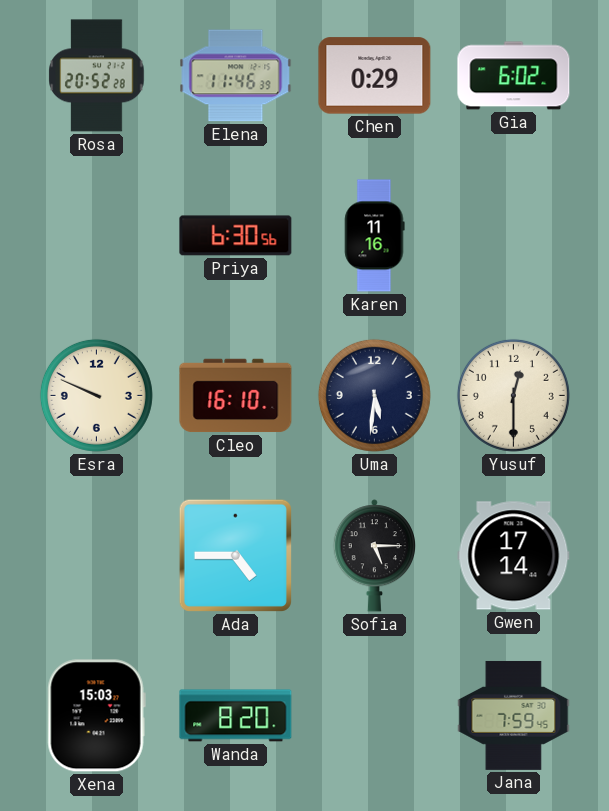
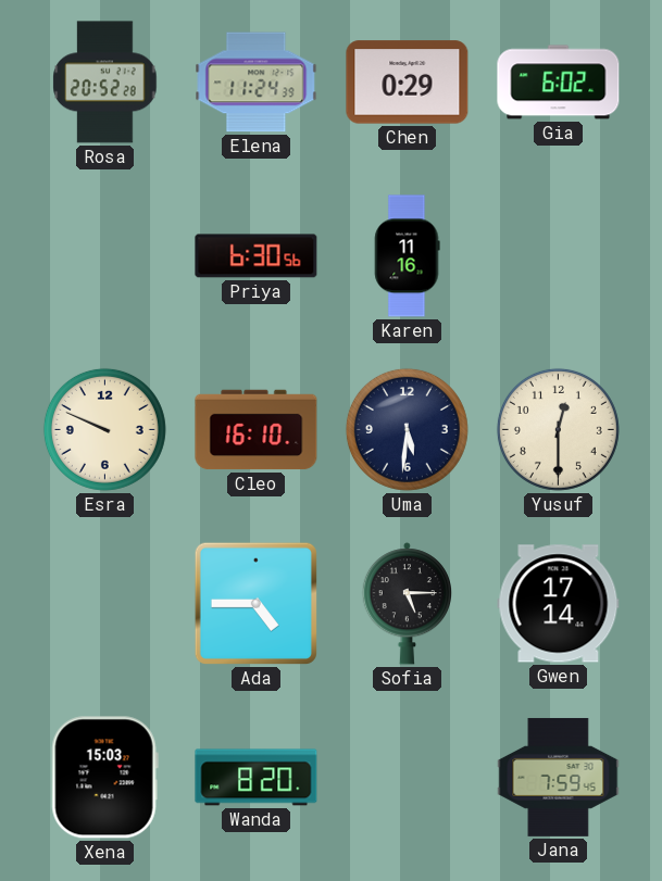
Elena: 11:46 -> 11:24 (257, 83)
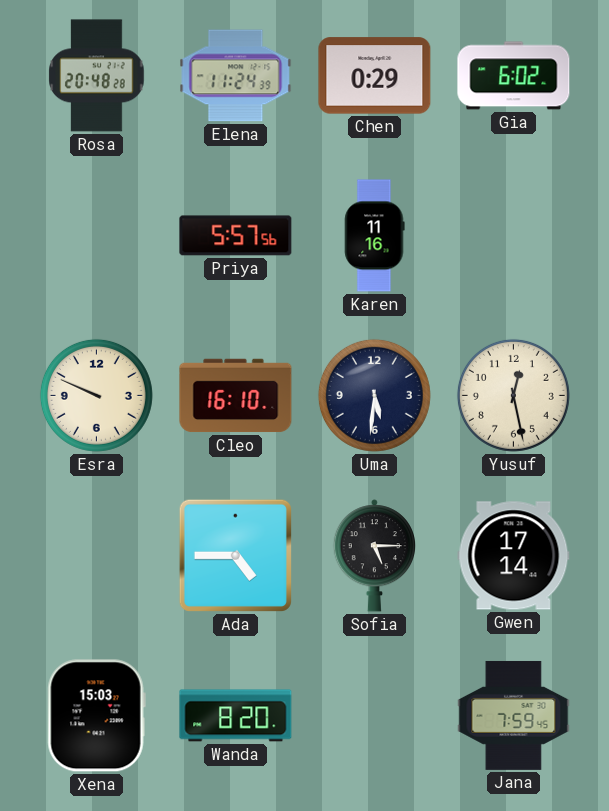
Rosa: 20:52 -> 20:48 (97, 76)
Priya: 6:30 -> 5:57 (236, 236)
Yusuf: 12:30 -> 12:28 (513, 395)
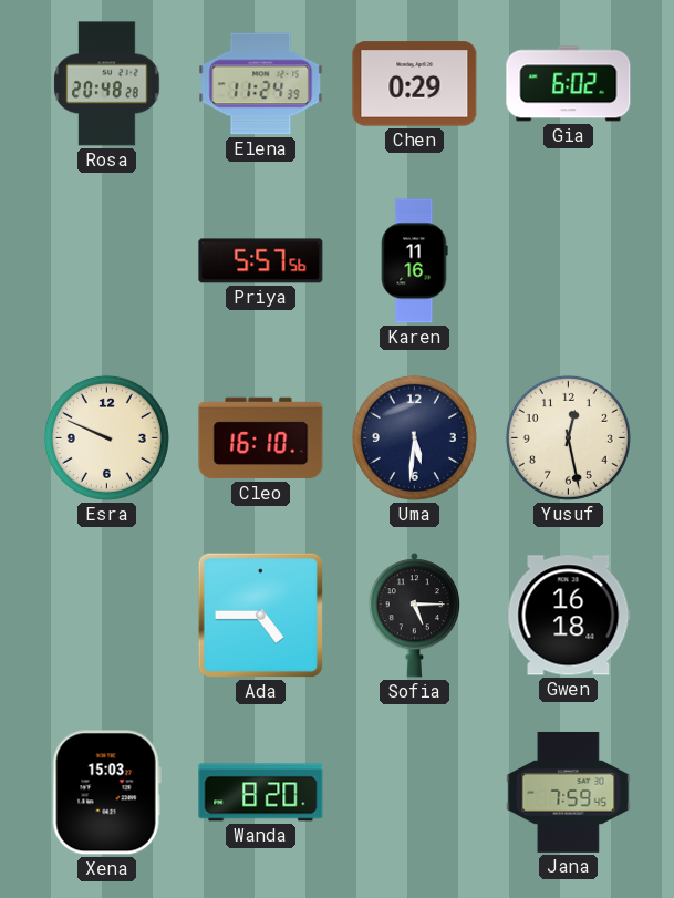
Gwen: 17:14 -> 16:18 (569, 616)
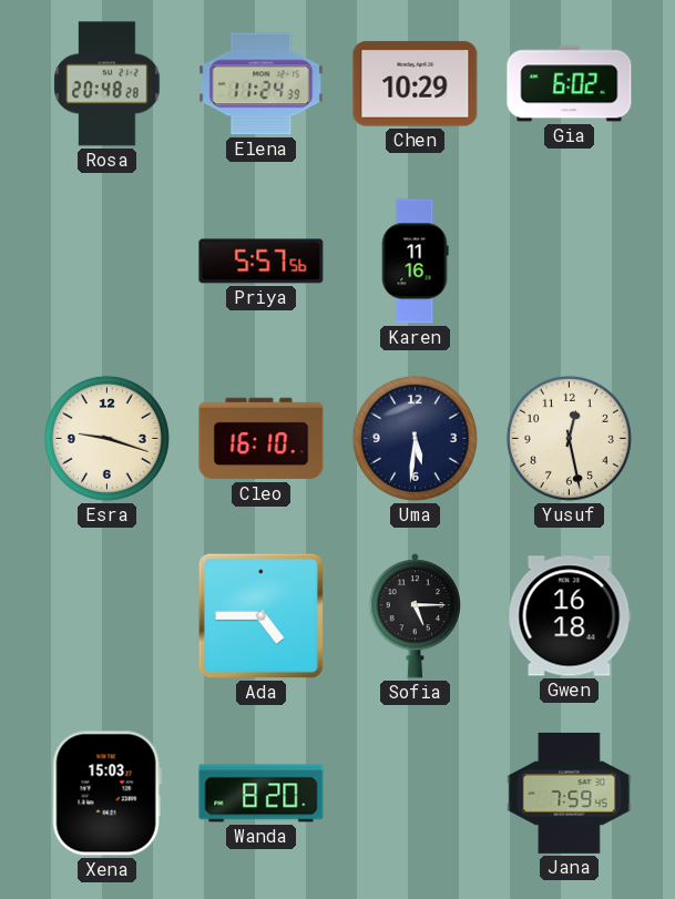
Chen: 0:29 -> 10:29 (416, 84)
Esra: 9:49 -> 9:18 (106, 438)
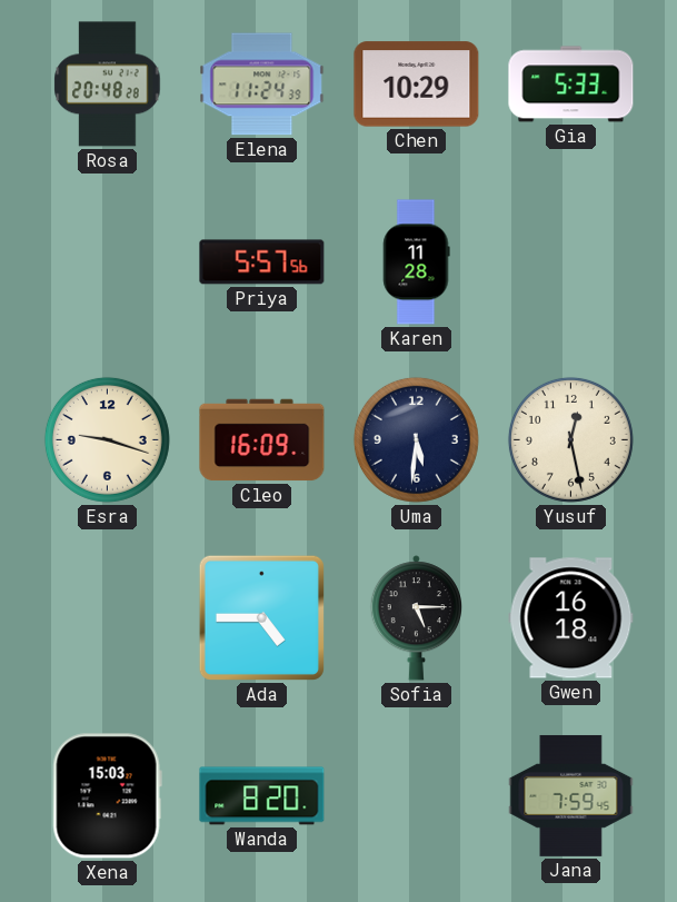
Gia: 6:02 -> 5:33 (571, 85)
Karen: 11:16 -> 11:28 (417, 262)
Cleo: 16:10 -> 16:09 (262, 440)
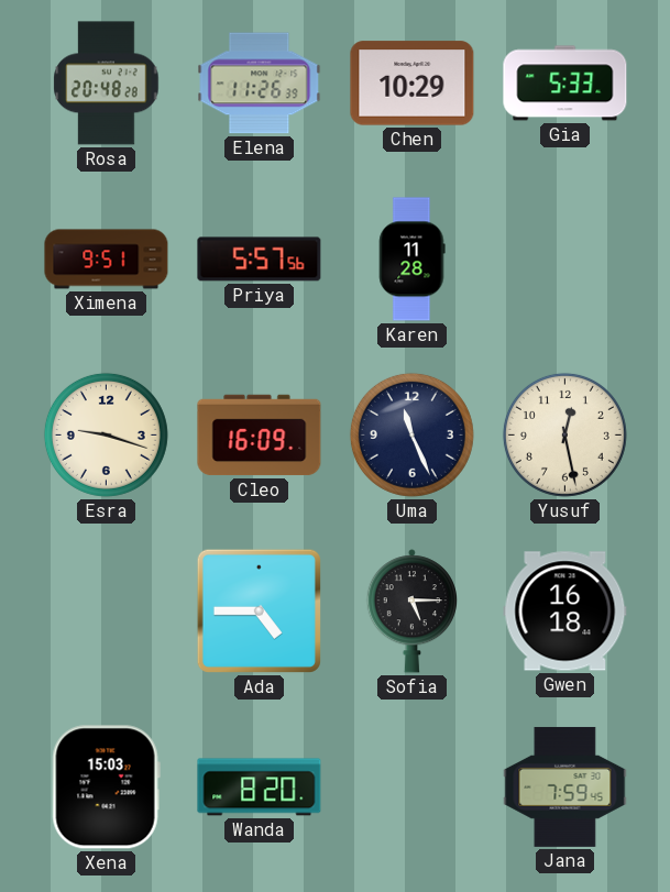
Elena: 11:24 -> 11:26 (260, 84)
Ximena: none -> 9:51 (107, 260)
Uma: 5:31 -> 11:26 (411, 434)
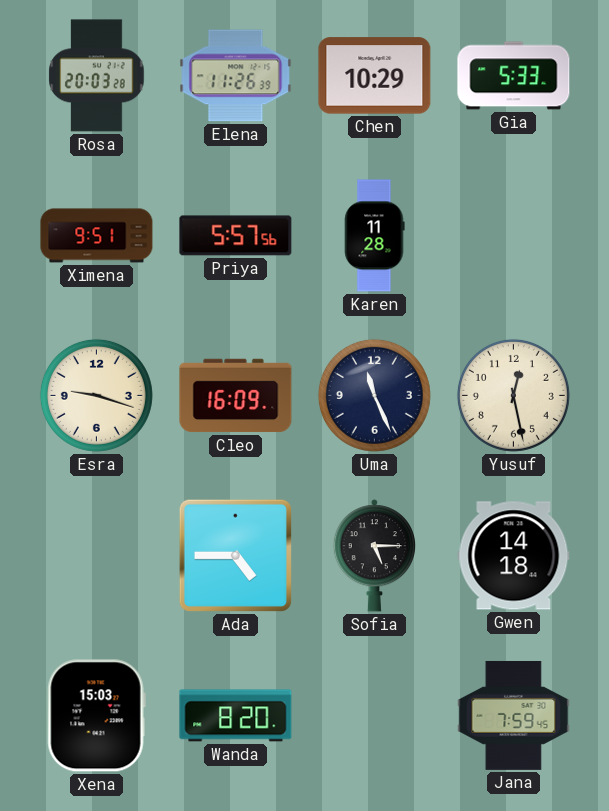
Rosa: 20:48 -> 20:03 (97, 76)
Gwen: 16:18 -> 14:18 (514, 556)
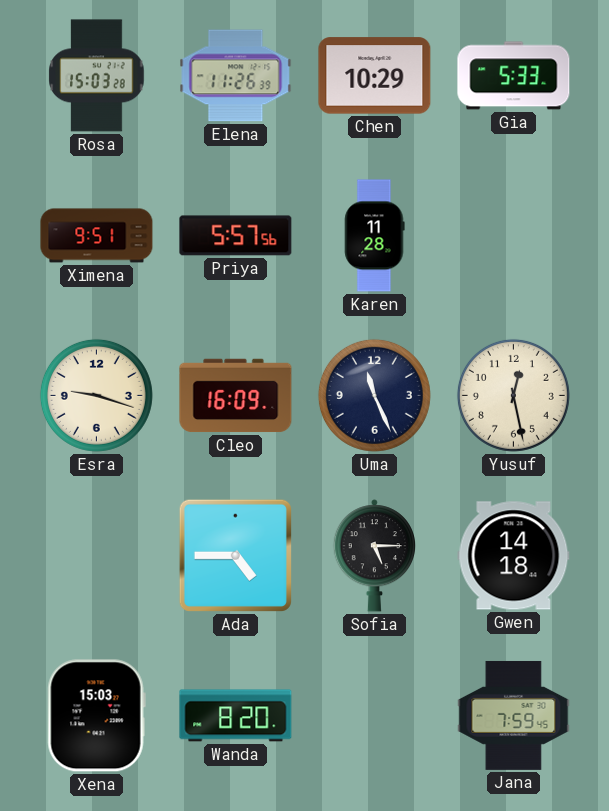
Rosa: 20:03 -> 15:03 (97, 76)
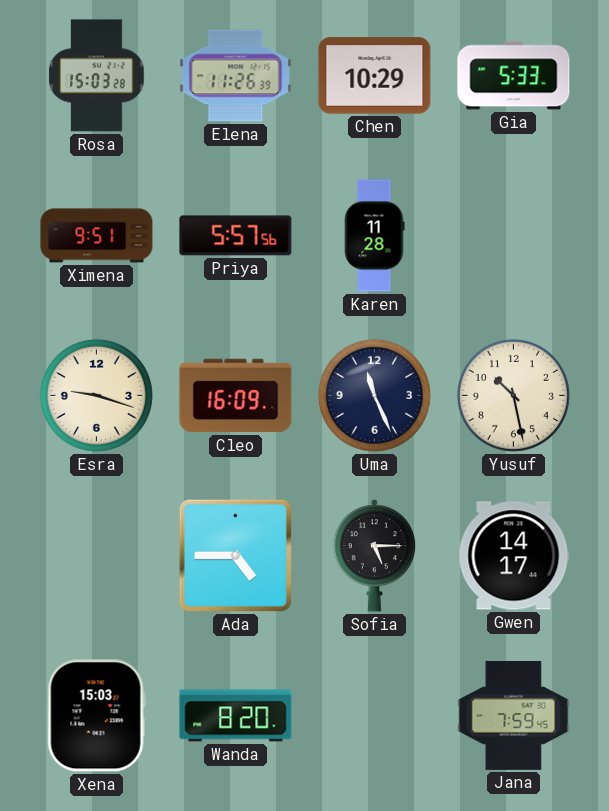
Yusuf: 12:28 -> 10:28 (513, 395)
Gwen: 14:18 -> 14:17 (514, 556)
